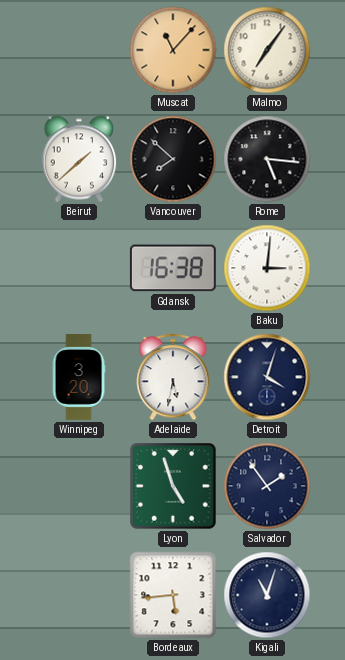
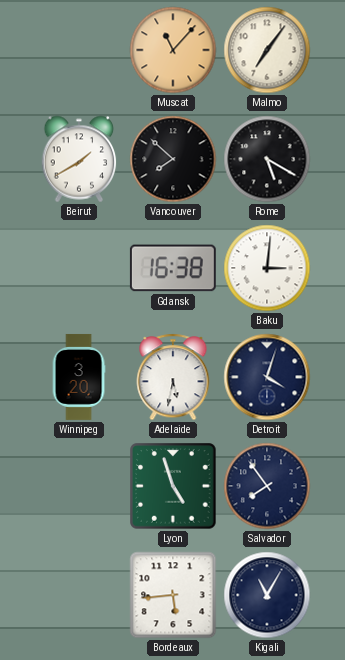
Beirut: 1:38 -> 1:40 (79, 159)
Rome: 5:16 -> 5:20 (267, 159)
Salvador: 1:54 -> 7:54 (267, 486)
Kigali: 11:03 -> 11:05 (267, 595)
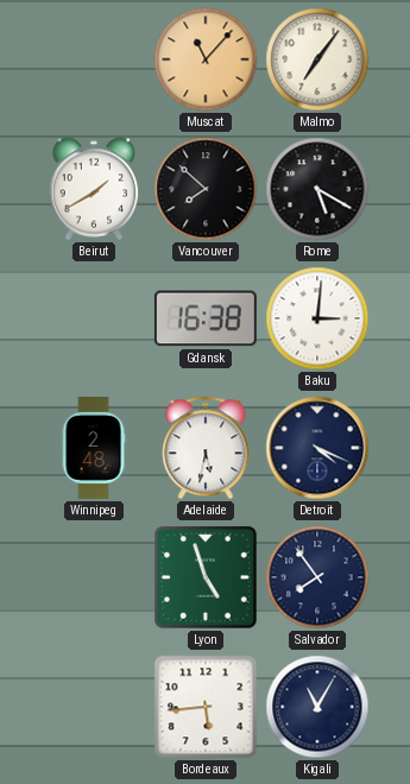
Winnipeg: 3:20 -> 2:48 (94, 448)
Detroit: 4:03 -> 4:19 (317, 448)
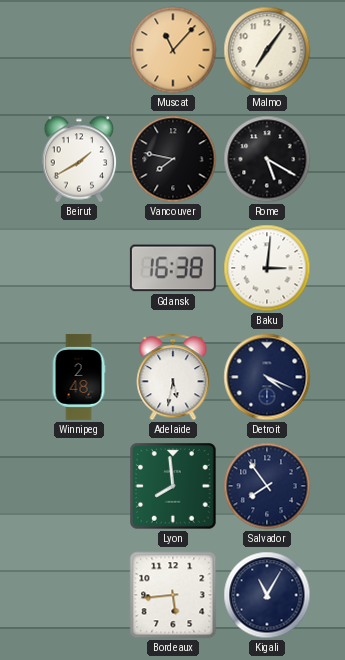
Vancouver: 7:52 -> 7:47 (173, 159)
Lyon: 4:57 -> 7:59 (173, 486)
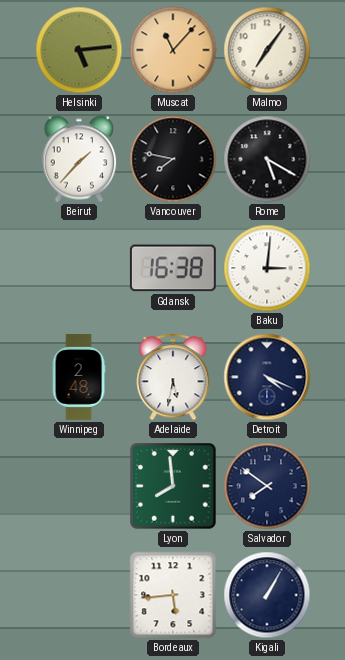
Helsinki: none -> 5:14 (79, 50)
Beirut: 1:40 -> 1:37 (79, 159)
Salvador: 7:54 -> 7:51 (267, 486)
Kigali: 11:05 -> 1:05 (267, 595)
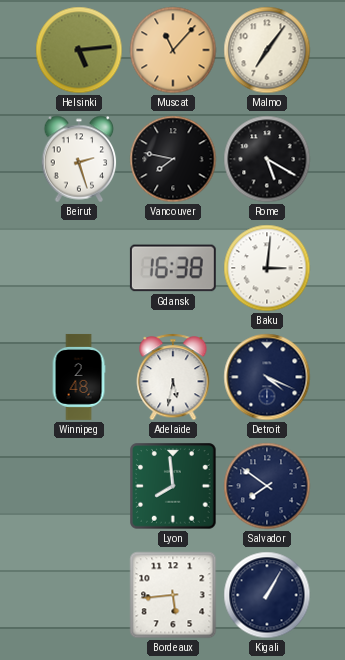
Beirut: 1:37 -> 2:27 (79, 159)
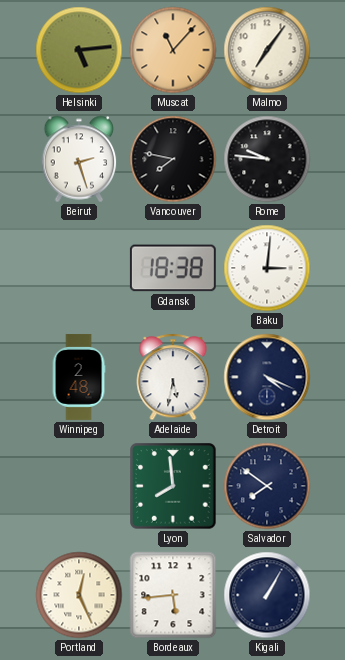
Rome: 5:20 -> 9:46 (267, 159)
Gdansk: 16:38 -> 18:38 (173, 268)
Portland: none -> 12:26 (79, 595)
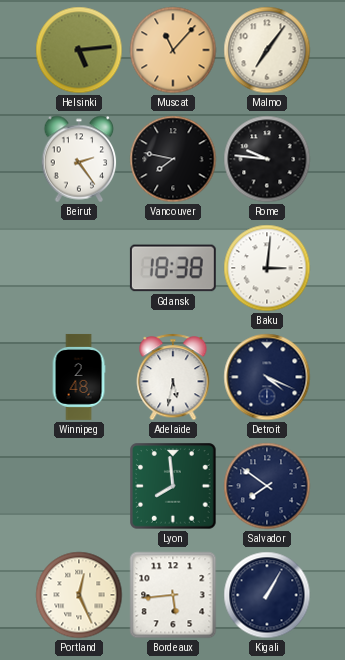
Beirut: 2:27 -> 2:24 (79, 159)
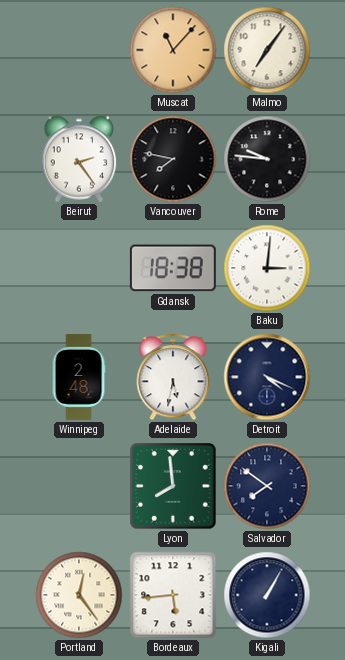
Helsinki: 5:14 -> none (79, 50)
Portland: 12:26 -> 12:24 (79, 595)
